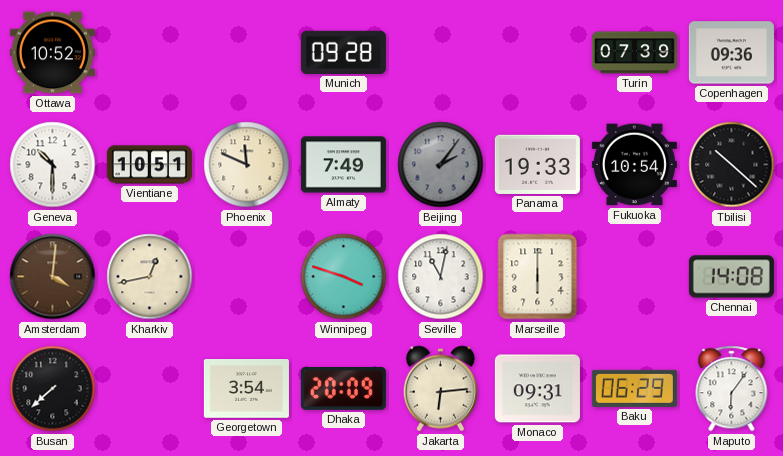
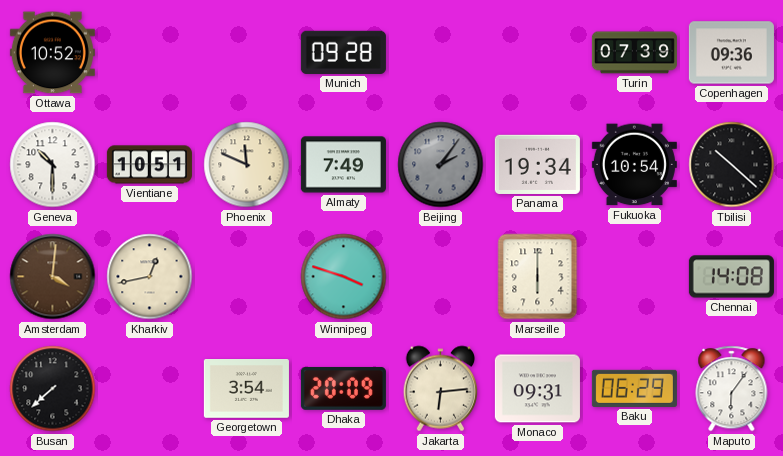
Panama: 19:33 -> 19:34 (537, 164)
Seville: 11:02 -> none (441, 277)
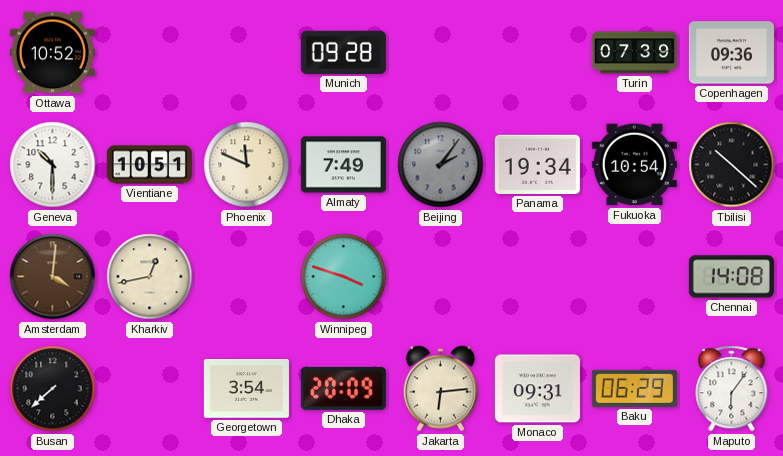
Marseille: 6:00 -> none (538, 277)
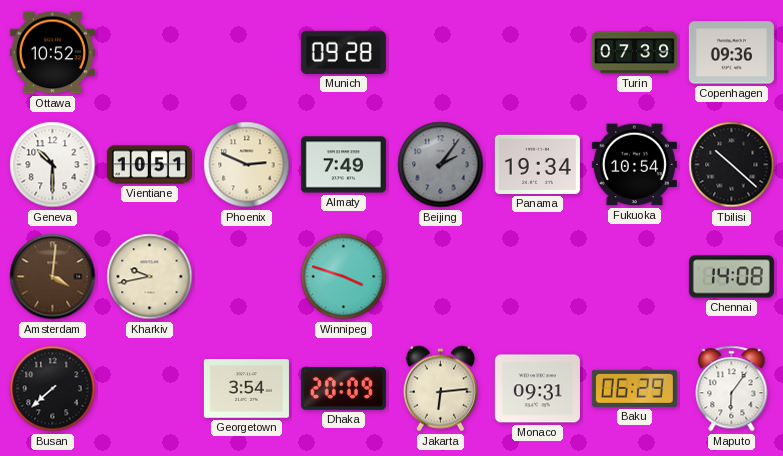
Phoenix: 11:49 -> 2:49 (247, 165)
Kharkiv: 12:43 -> 9:43 (150, 277)
